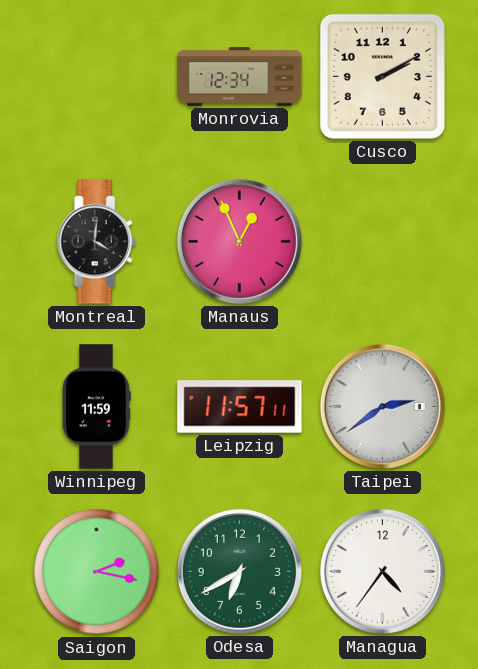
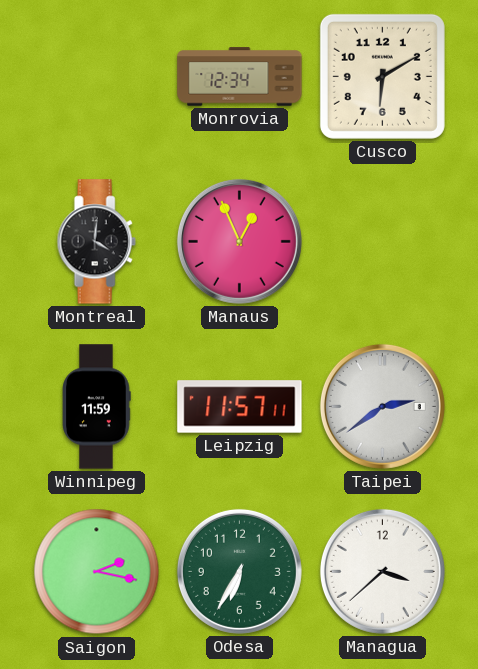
Cusco: 2:10 -> 6:10 (382, 76)
Odesa: 6:40 -> 6:35 (239, 571)
Managua: 4:36 -> 3:38 (382, 571)
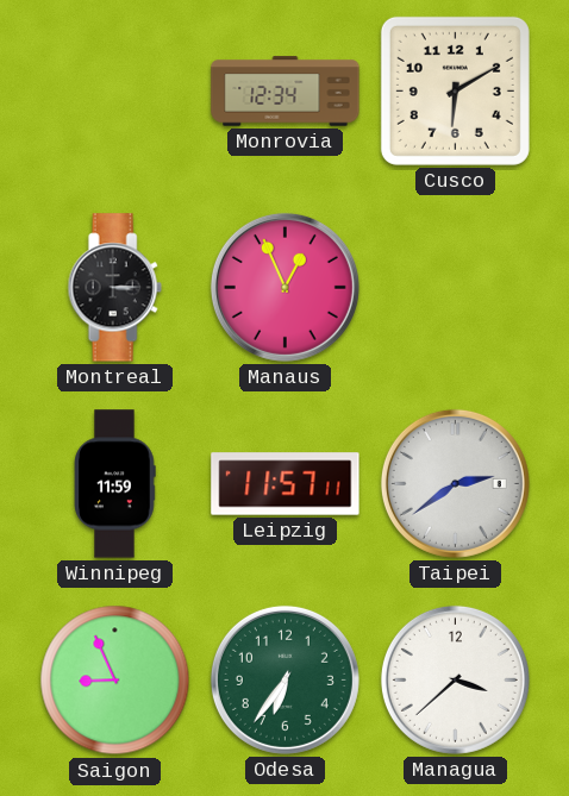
Montreal: 4:01 -> 3:15 (114, 288)
Saigon: 2:17 -> 8:56 (115, 681)
Odesa: 6:35 -> 6:36 (284, 679)
